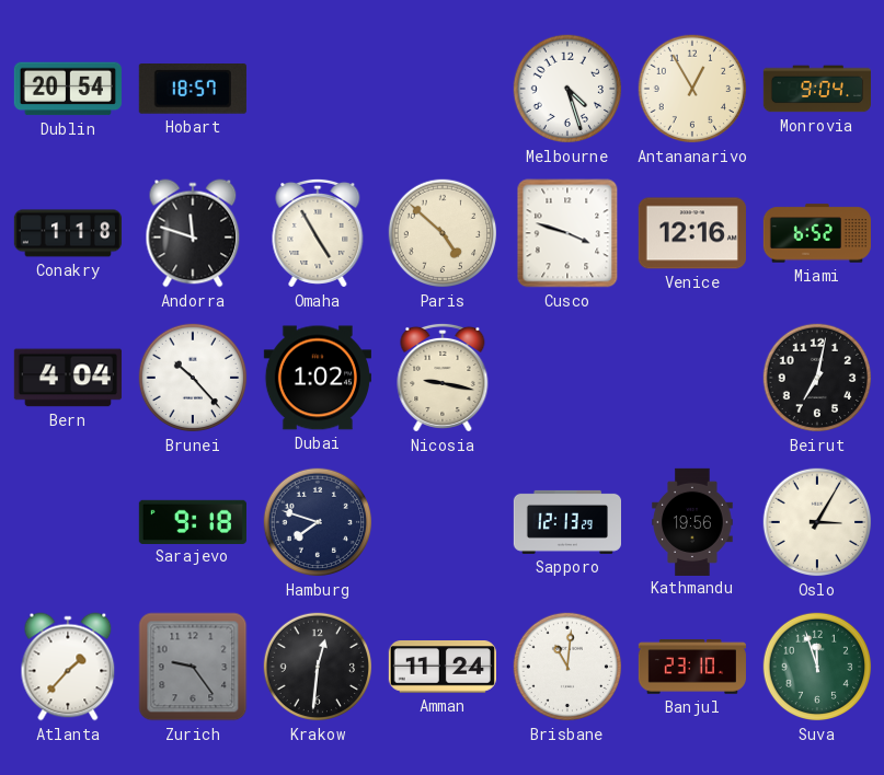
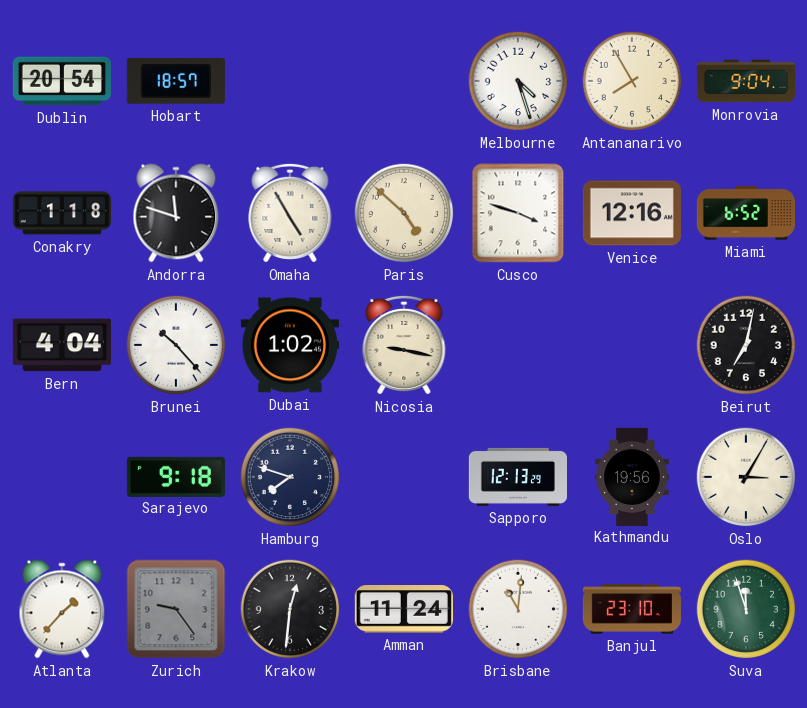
Antananarivo: 12:55 -> 7:55 (632, 81)
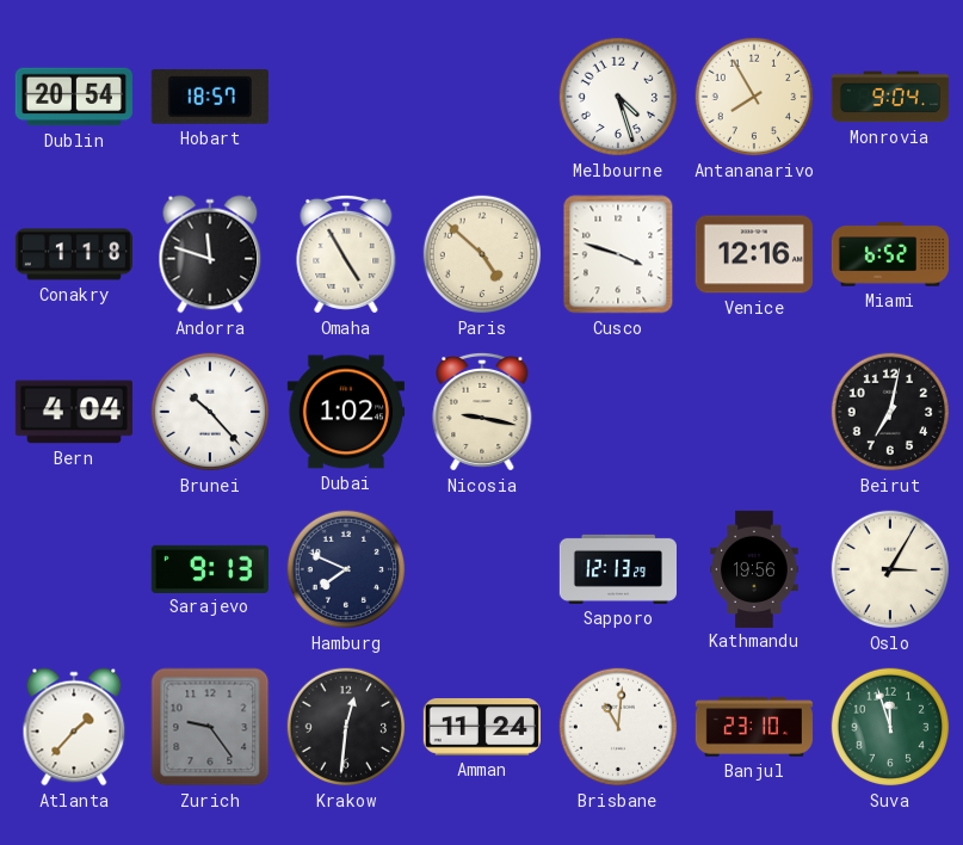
Sarajevo: 9:18 -> 9:13 (210, 568)
Hamburg: 7:48 -> 7:49 (346, 569)
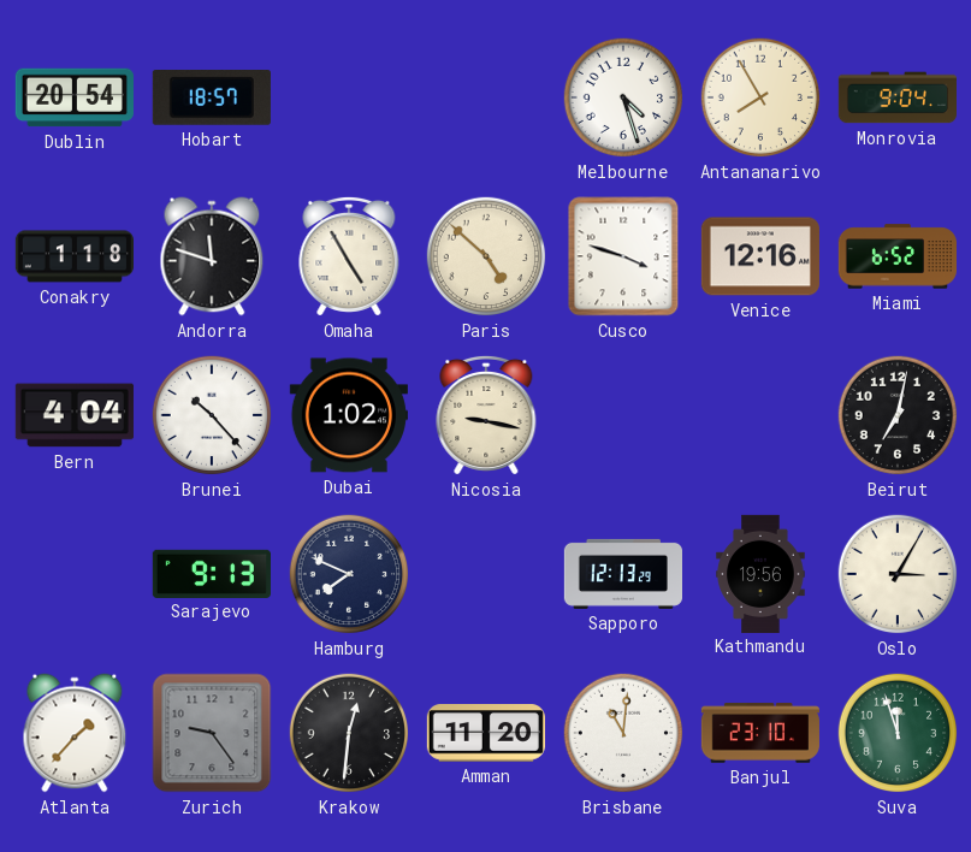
Amman: 11:24 -> 11:20 (486, 734)
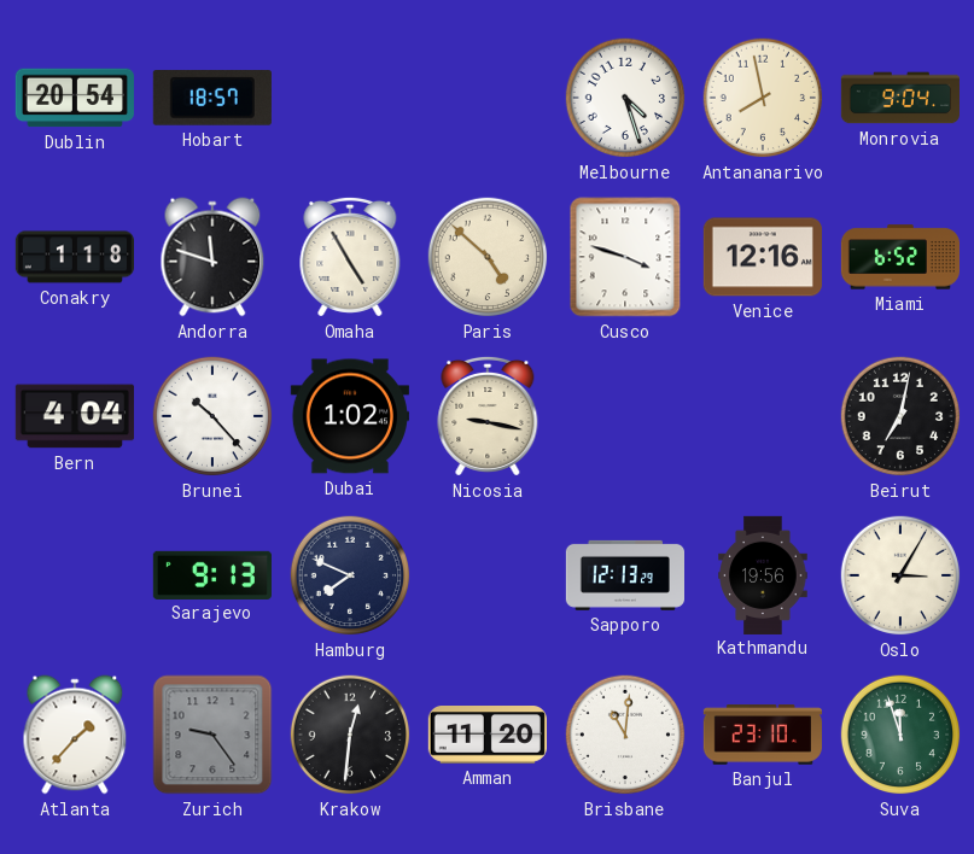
Antananarivo: 7:55 -> 7:58 (763, 98)
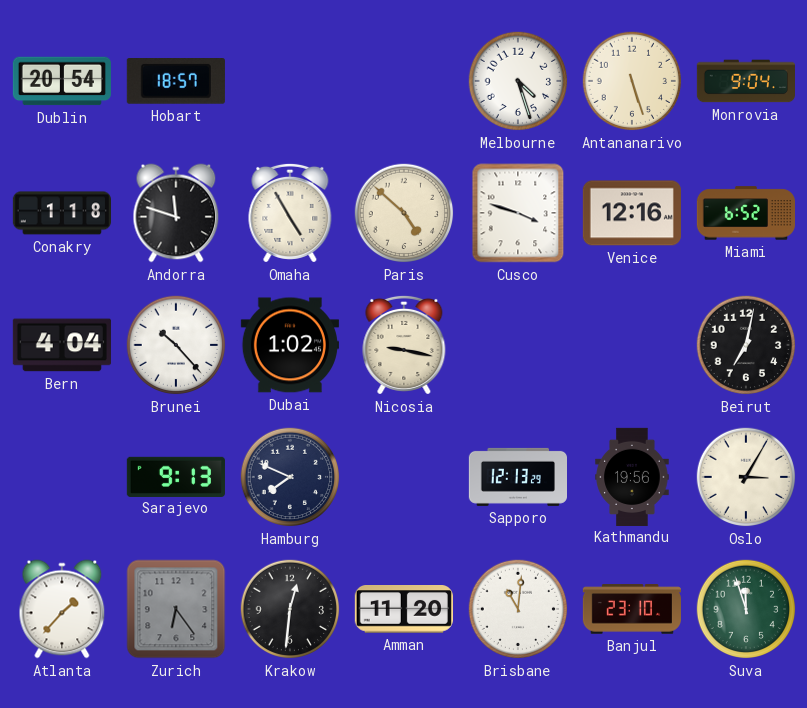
Antananarivo: 7:58 -> 5:27 (632, 81)
Zurich: 9:24 -> 6:24 (176, 609)
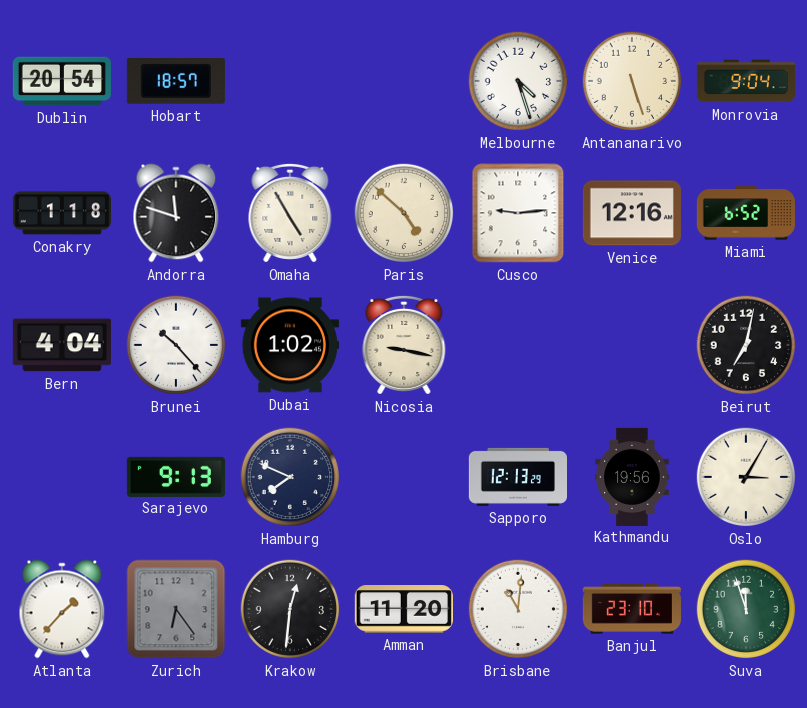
Cusco: 3:48 -> 9:14 (518, 213)
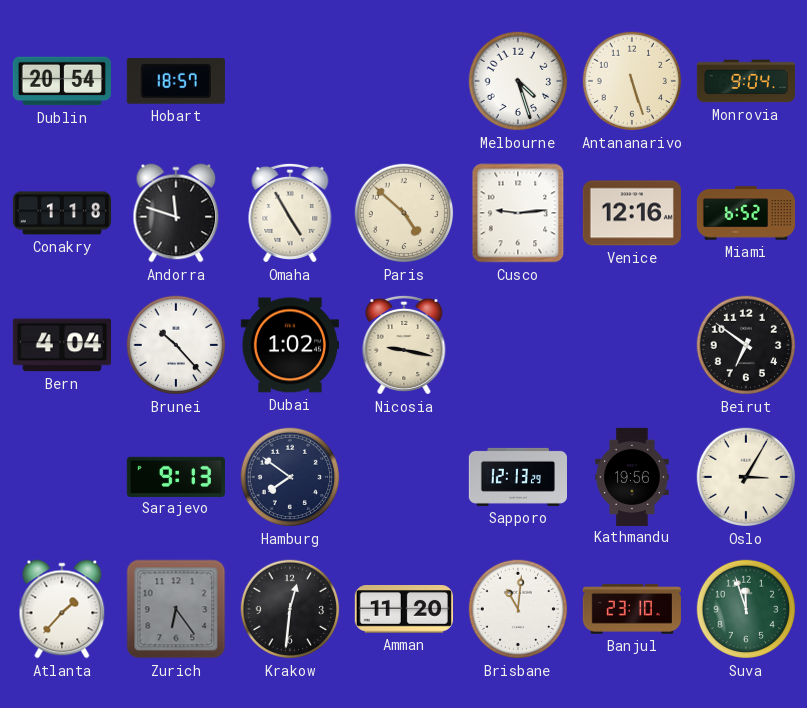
Beirut: 7:02 -> 6:51 (746, 345)
Hamburg: 7:49 -> 7:51 (290, 477)
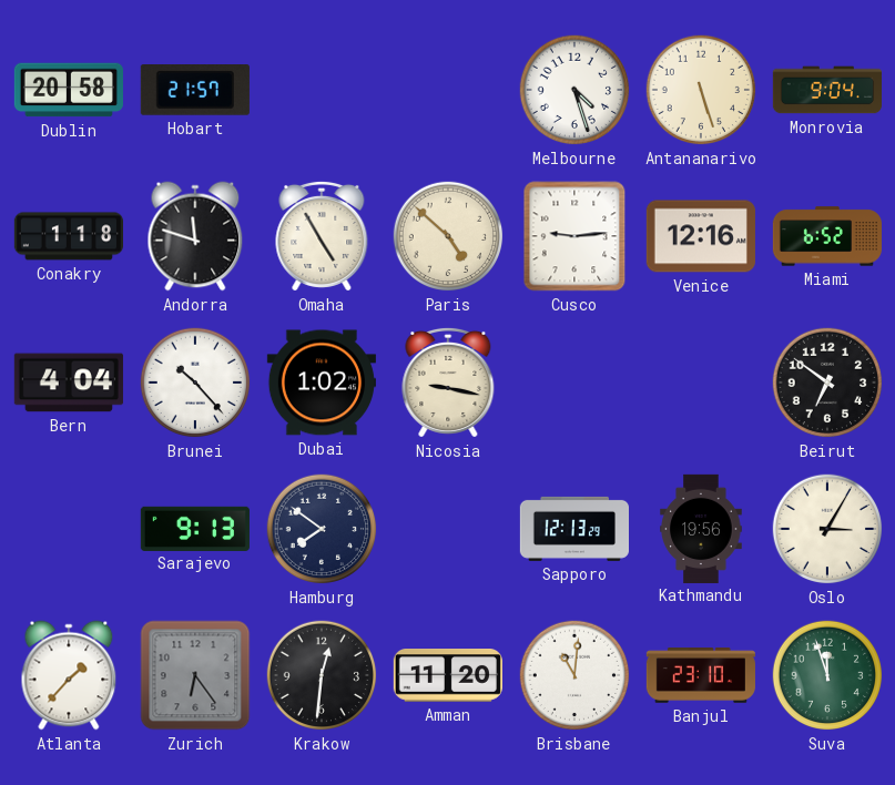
Dublin: 20:54 -> 20:58 (69, 90)
Hobart: 18:57 -> 21:57 (195, 91)
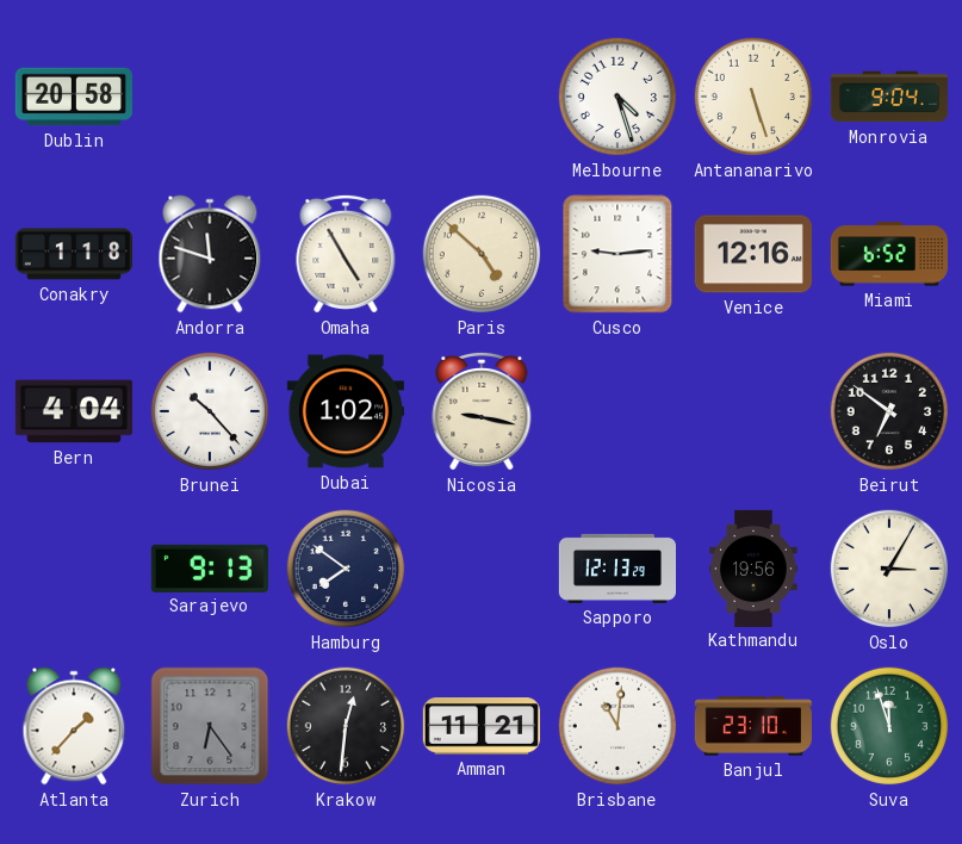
Hobart: 21:57 -> none (195, 91)
Amman: 11:20 -> 11:21 (482, 727)
